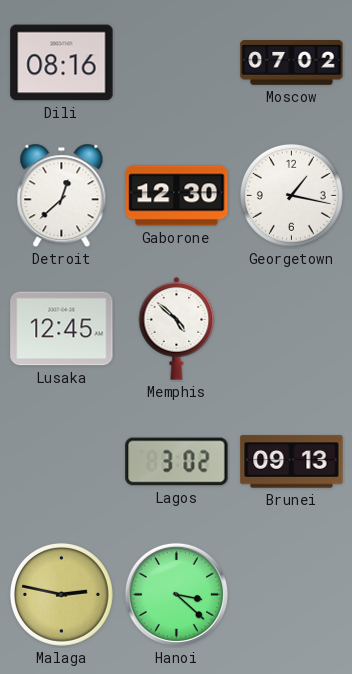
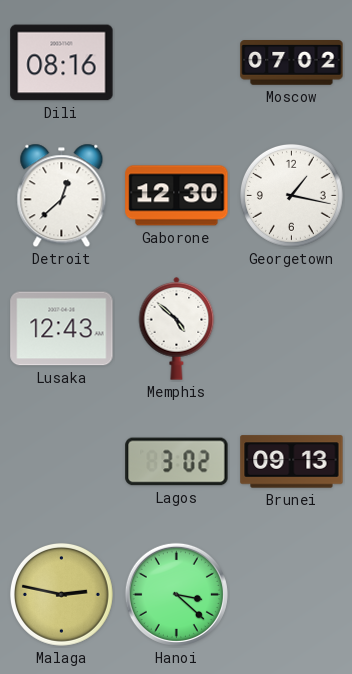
Lusaka: 12:45 -> 12:43 (62, 329)
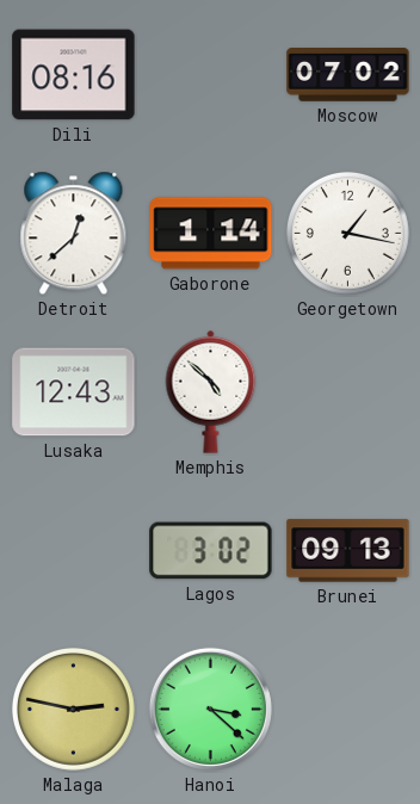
Gaborone: 12:30 -> 1:14 (211, 234)
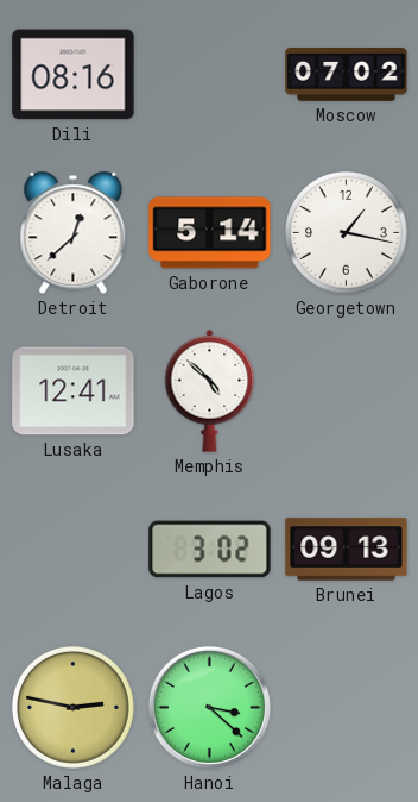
Gaborone: 1:14 -> 5:14 (210, 233)
Lusaka: 12:43 -> 12:41 (74, 391)
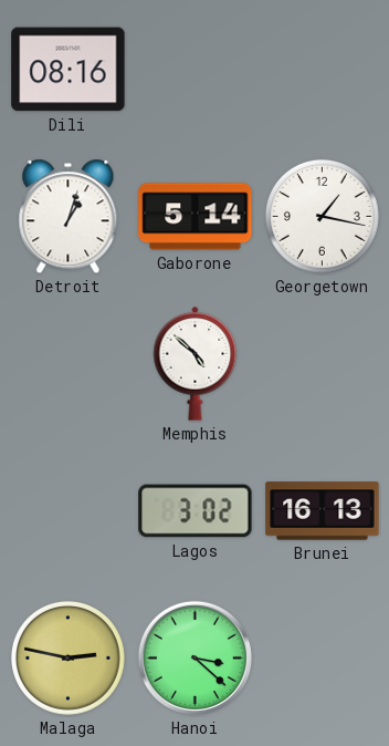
Moscow: 07:02 -> none (347, 75)
Detroit: 12:38 -> 1:03 (69, 217)
Lusaka: 12:41 -> none (74, 391)
Brunei: 09:13 -> 16:13 (323, 511)
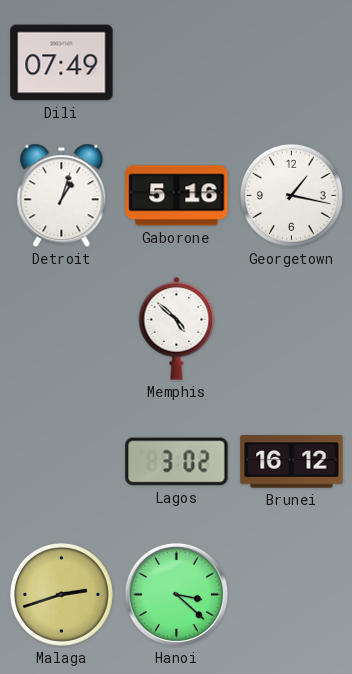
Dili: 08:16 -> 07:49 (62, 63)
Gaborone: 5:14 -> 5:16 (177, 196)
Brunei: 16:13 -> 16:12 (292, 462)
Malaga: 2:47 -> 2:42 (61, 594)
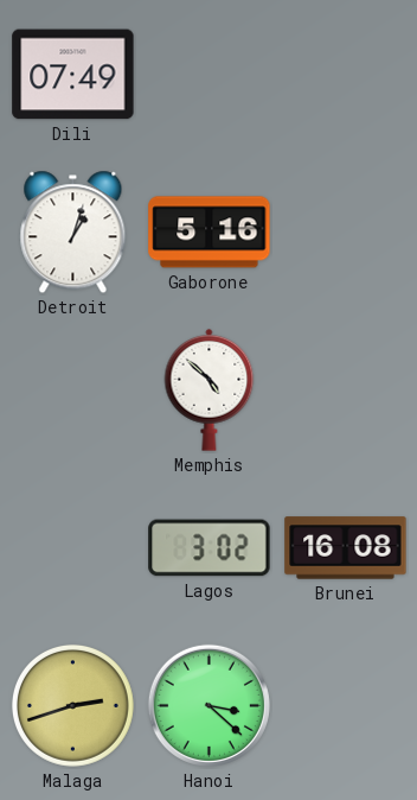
Georgetown: 1:17 -> none (291, 195)
Brunei: 16:12 -> 16:08 (346, 548)
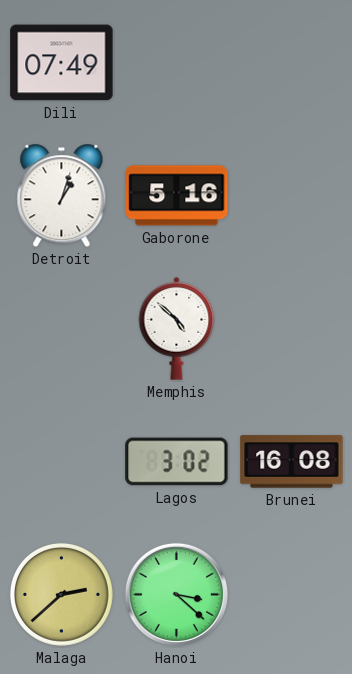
Malaga: 2:42 -> 2:38 (61, 594)
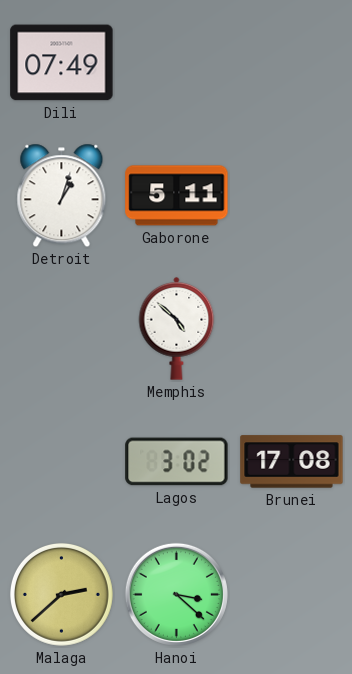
Gaborone: 5:16 -> 5:11 (177, 196)
Brunei: 16:08 -> 17:08 (292, 462)
